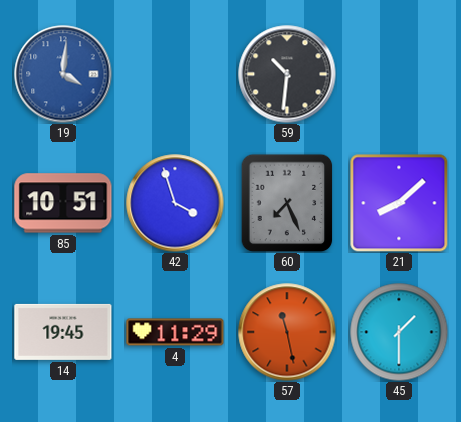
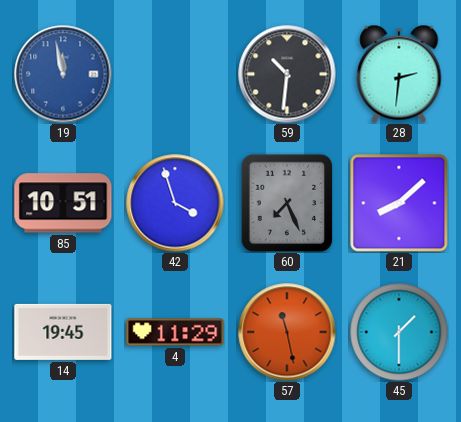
19: 4:01 -> 11:58 (63, 74)
28: none -> 2:31 (399, 74)
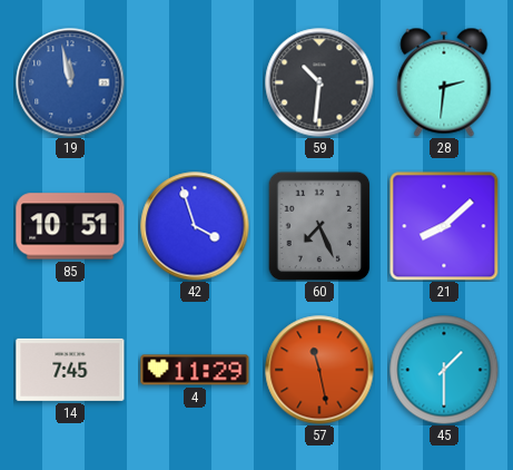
14: 19:45 -> 7:45 (70, 370)
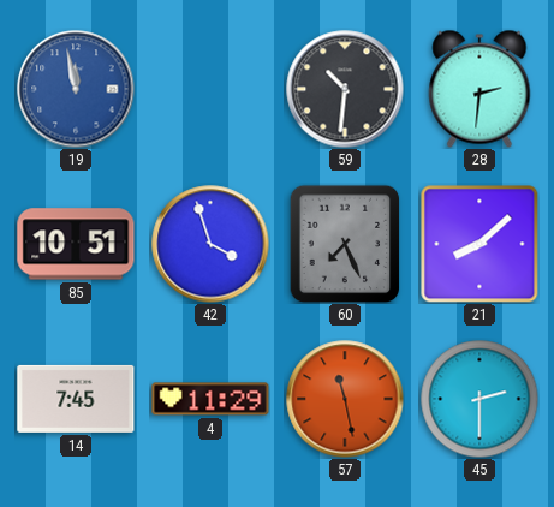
45: 1:30 -> 2:30 (479, 399)
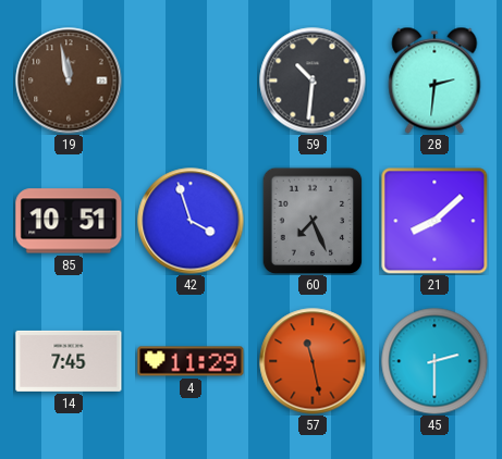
19 dial: blue -> brown (69, 80)
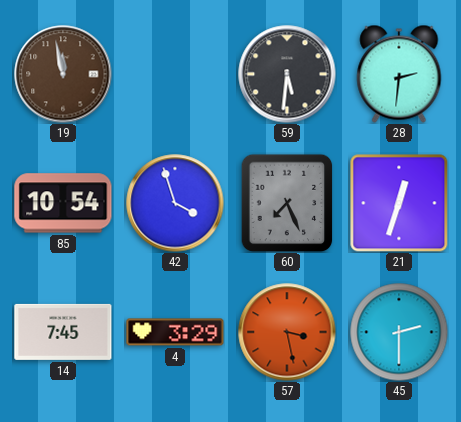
59: 10:31 -> 5:31 (287, 74)
85: 10:51 -> 10:54 (63, 203)
21: 8:08 -> 12:33 (399, 203)
4: 11:29 -> 3:29 (175, 332)
57: 11:28 -> 3:28 (287, 332)
